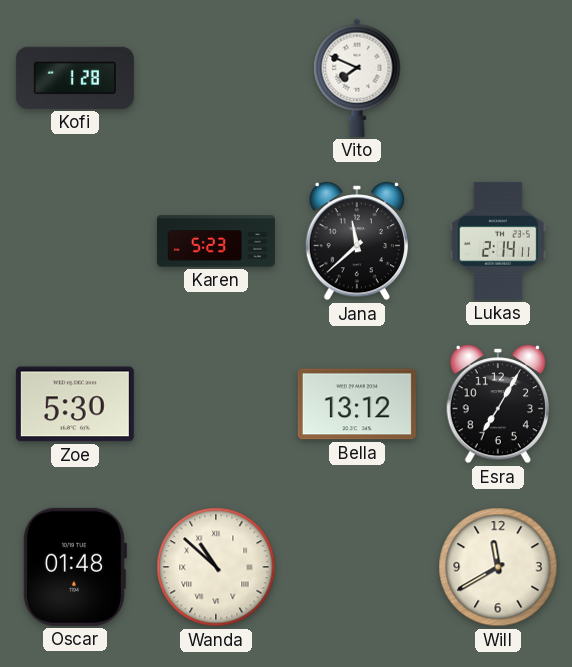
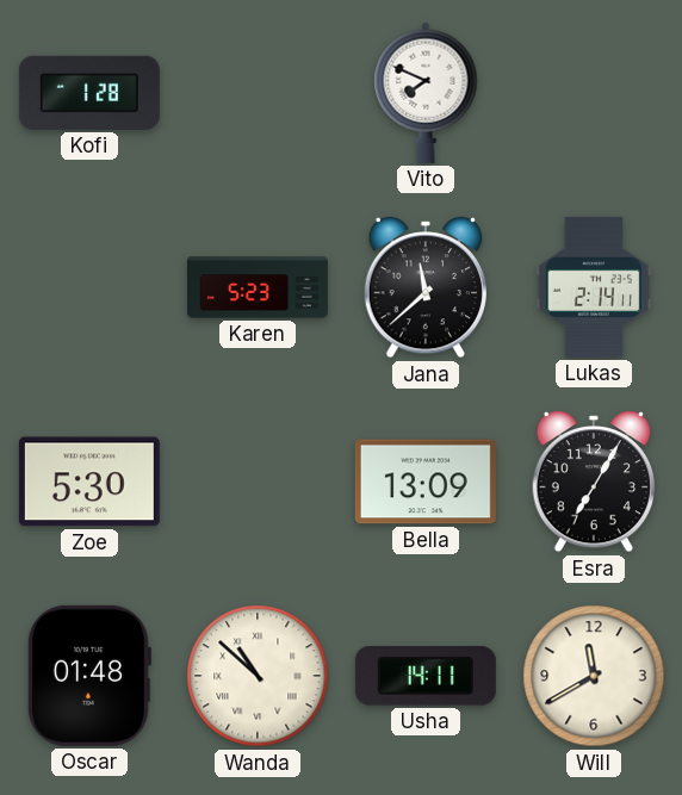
Bella: 13:12 -> 13:09 (426, 482)
Usha: none -> 14:11 (426, 676)
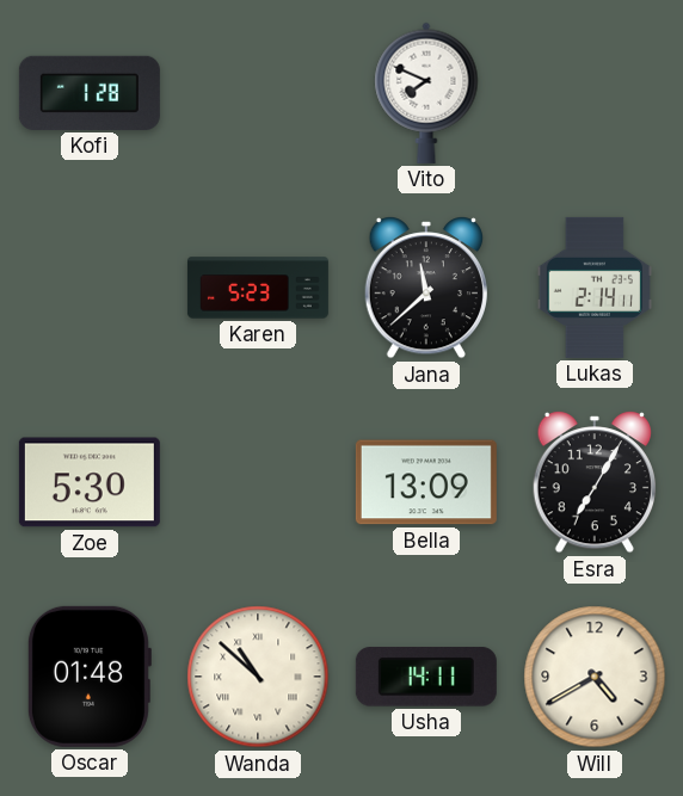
Will: 11:40 -> 4:40 (595, 677)
